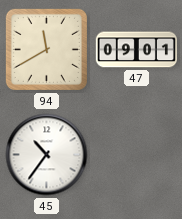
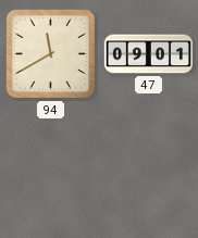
45: 10:36 -> none (47, 155)
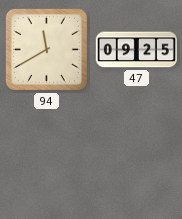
47: 09:01 -> 09:25 (136, 50)
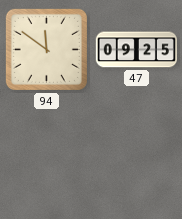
94: 11:40 -> 11:51 (46, 49)
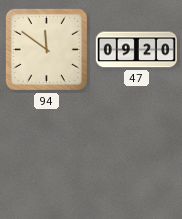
47: 09:25 -> 09:20 (136, 50)
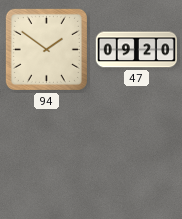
94: 11:51 -> 1:51 (46, 49)
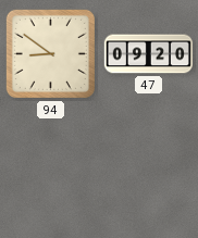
94: 1:51 -> 8:51 (50, 53)
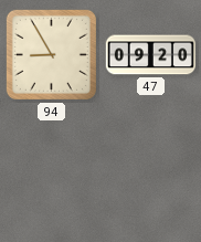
94: 8:51 -> 8:55 (51, 54)
